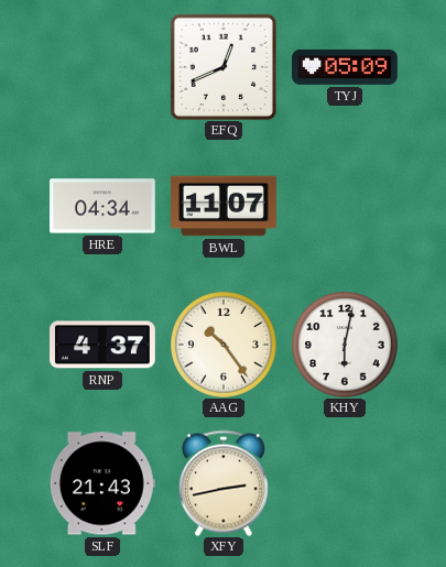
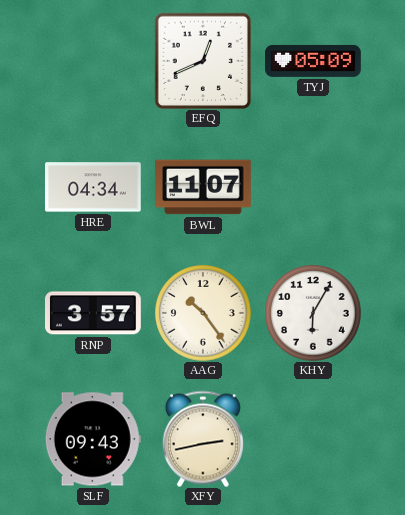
RNP: 4:37 -> 3:57 (94, 313)
KHY: 6:02 -> 6:05 (313, 313)
SLF: 21:43 -> 09:43 (93, 439)
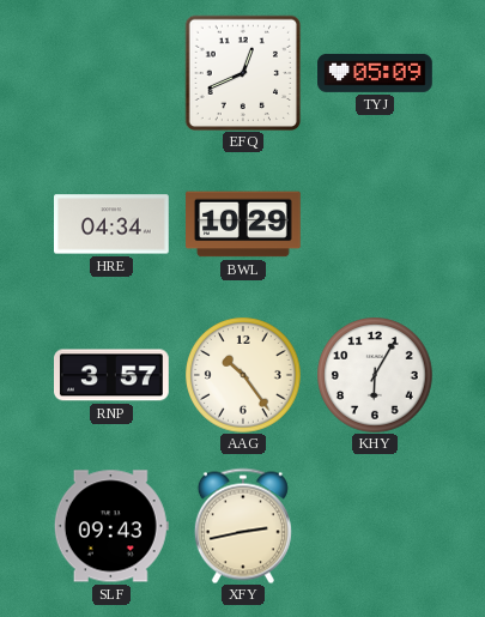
BWL: 11:07 -> 10:29 (243, 224)
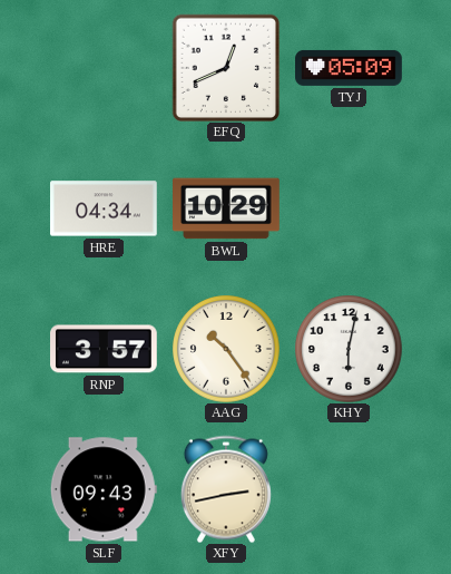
KHY: 6:05 -> 6:02 (349, 349)
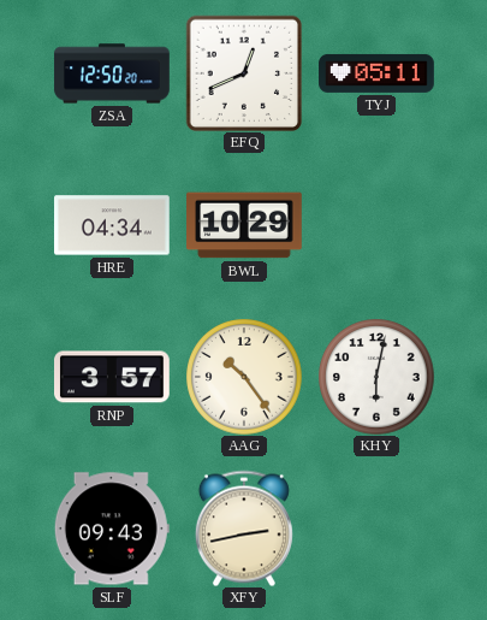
ZSA: none -> 12:50 (112, 73)
TYJ: 05:09 -> 05:11 (376, 73)
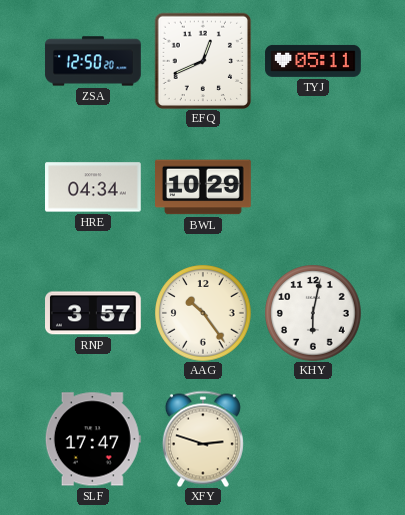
SLF: 09:43 -> 17:47 (93, 439)
XFY: 2:43 -> 2:48 (203, 439)
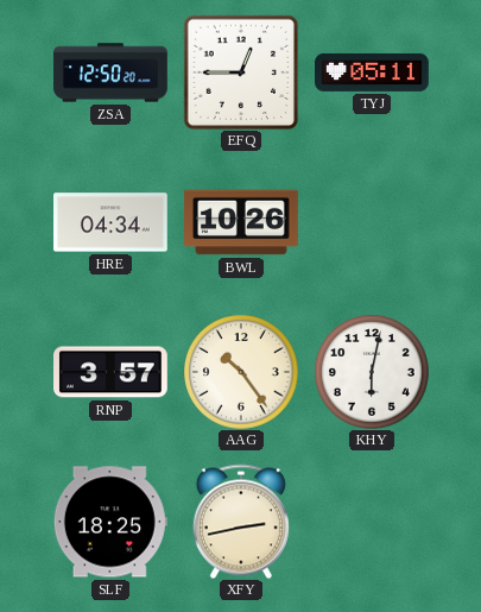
EFQ: 12:41 -> 12:45 (241, 72)
BWL: 10:29 -> 10:26 (241, 222)
SLF: 17:47 -> 18:25 (110, 522)
XFY: 2:48 -> 2:43 (241, 522)
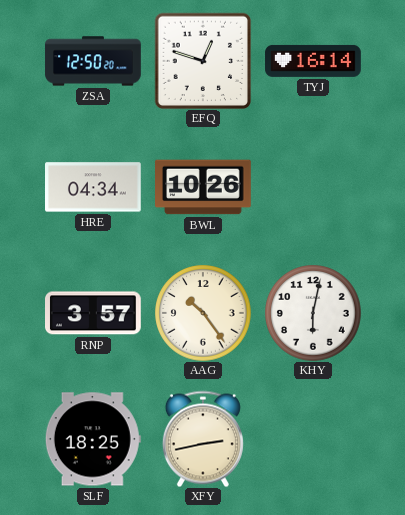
EFQ: 12:45 -> 12:48 (203, 61)
TYJ: 05:11 -> 16:14 (313, 61)
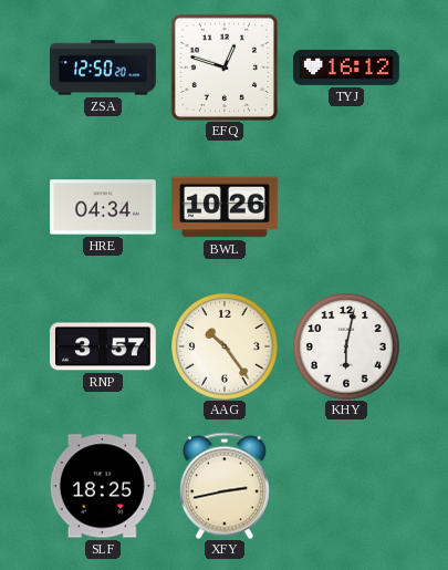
TYJ: 16:14 -> 16:12 (346, 68)
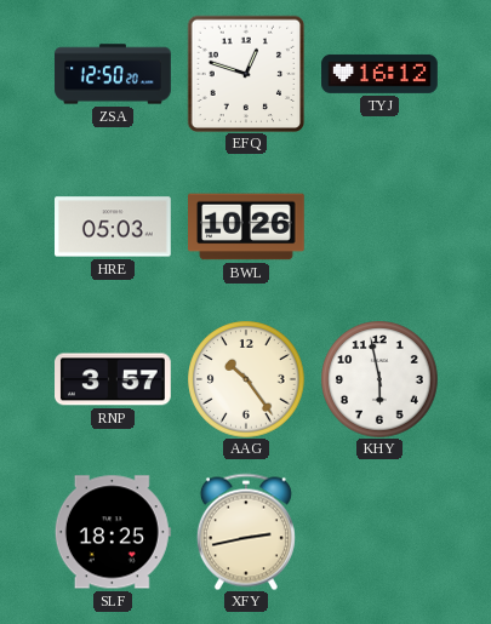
HRE: 04:34 -> 05:03 (114, 227)
KHY: 6:02 -> 5:58 (379, 379)
